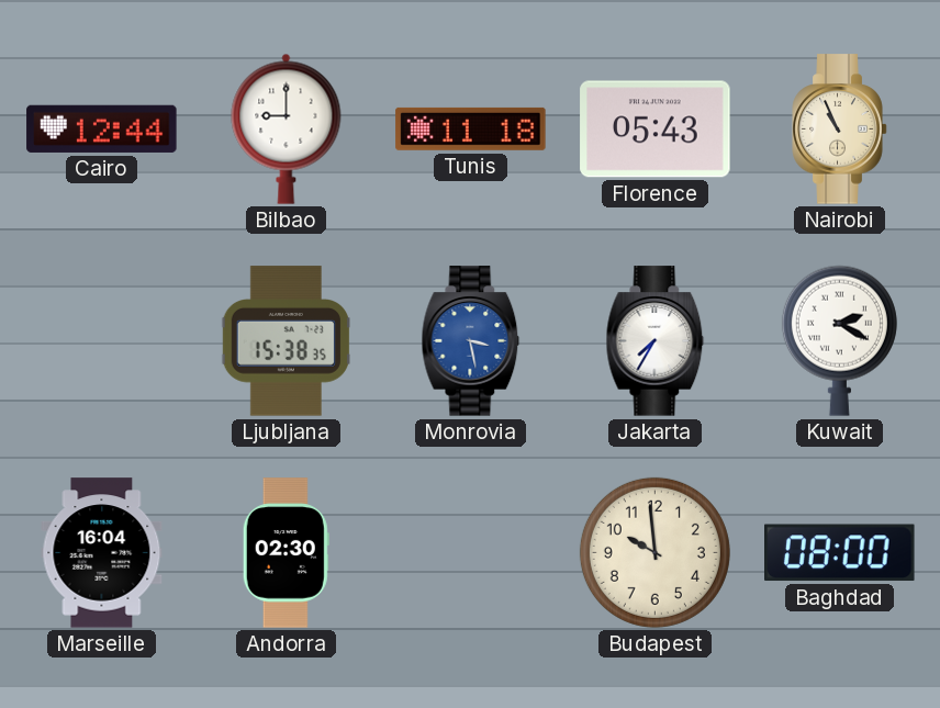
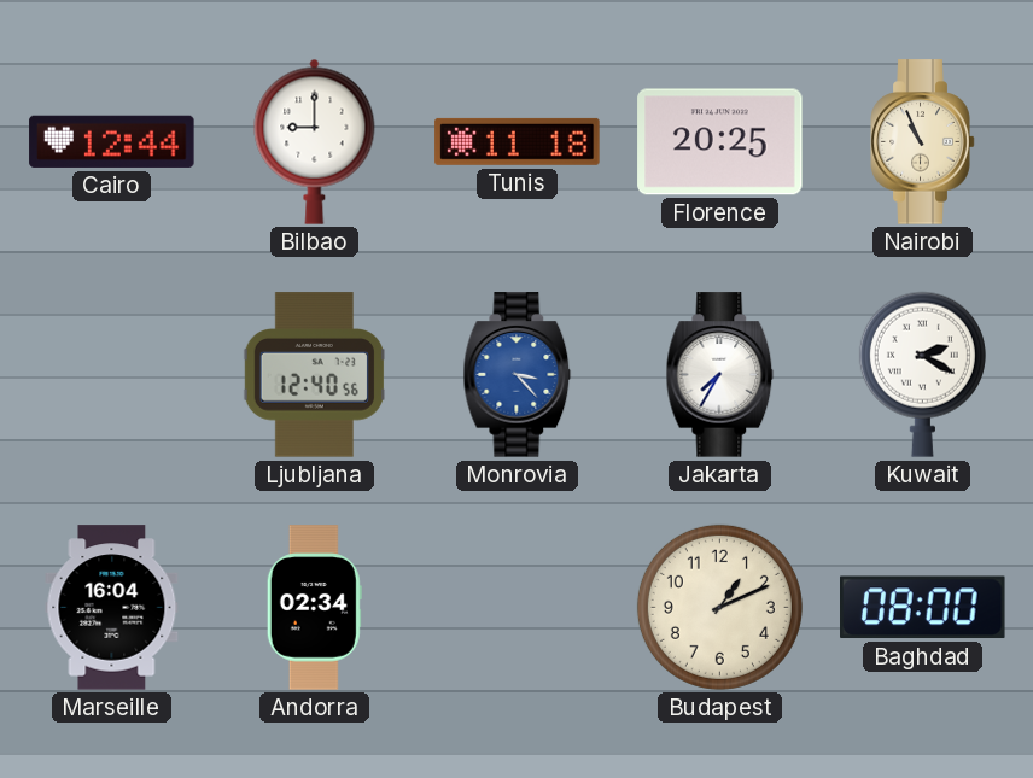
Florence: 05:43 -> 20:25 (720, 142)
Ljubljana: 15:38 -> 12:40 (314, 375)
Monrovia: 3:28 -> 3:23 (518, 375)
Andorra: 02:30 -> 02:34 (314, 608)
Budapest: 9:59 -> 1:11 (719, 607)
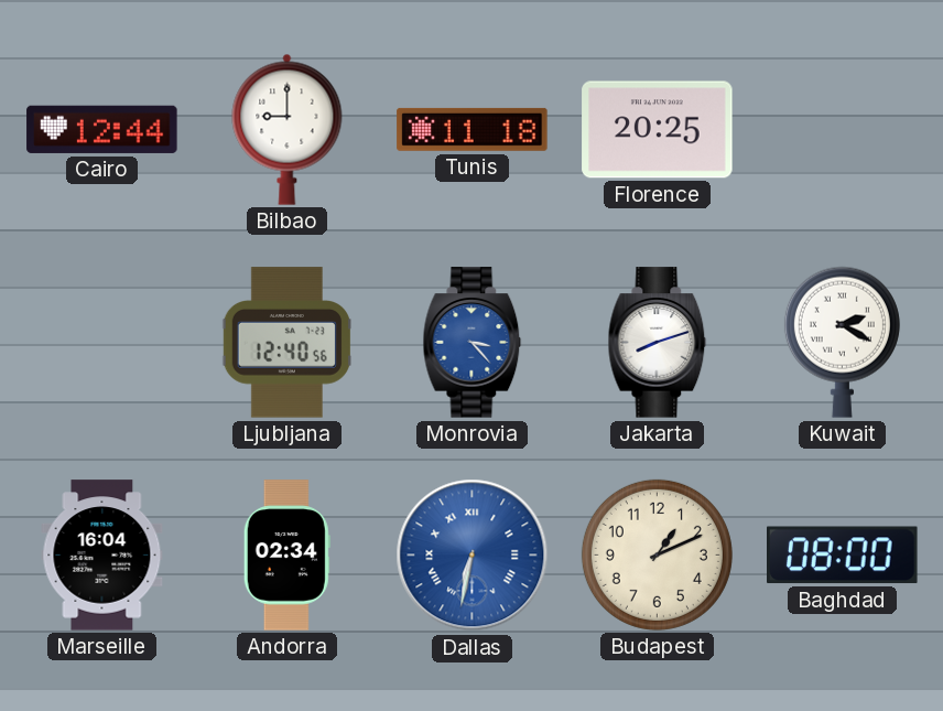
Nairobi: 10:56 -> none (923, 142)
Jakarta: 7:35 -> 8:12 (658, 343)
Dallas: none -> 6:32 (473, 556)
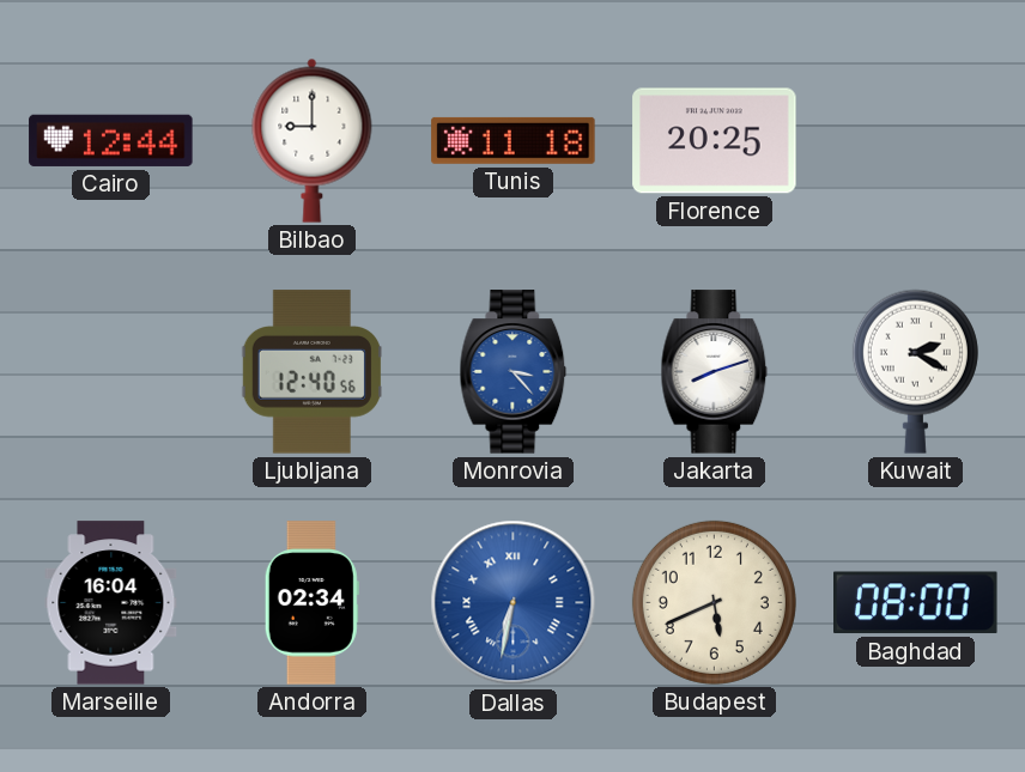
Budapest: 1:11 -> 5:41 (714, 602)
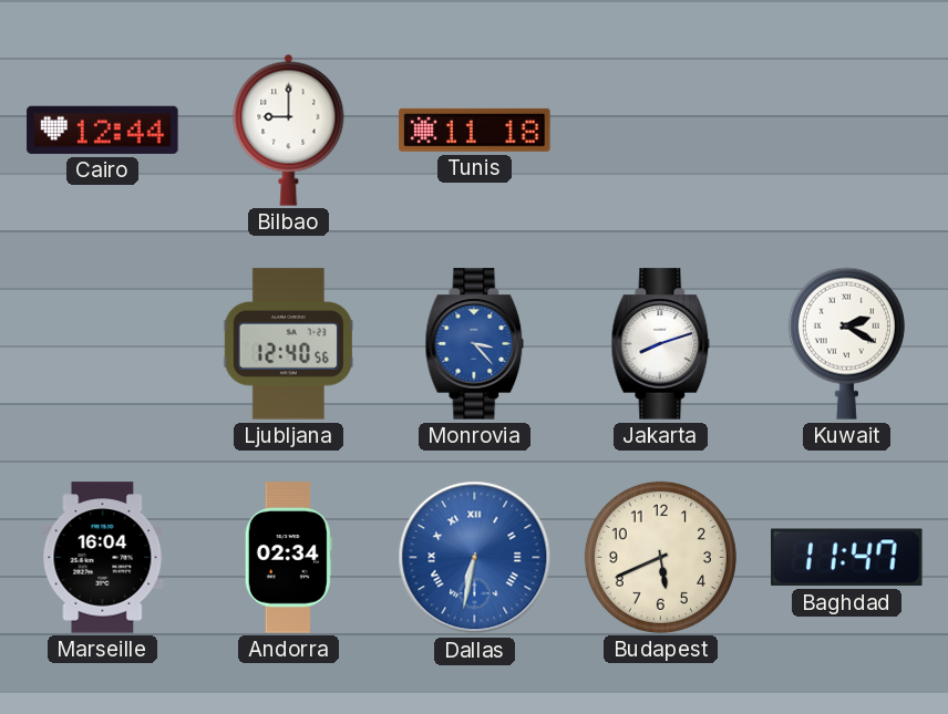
Florence: 20:25 -> none (715, 141)
Baghdad: 08:00 -> 11:47 (847, 558)
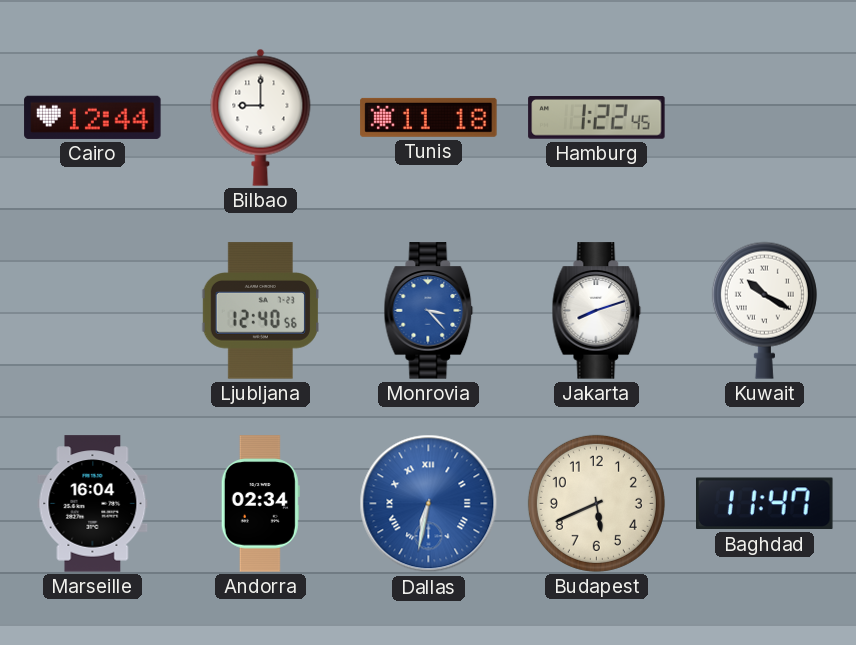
Hamburg: none -> 1:22 (597, 118)
Kuwait: 2:20 -> 10:20 (764, 310)
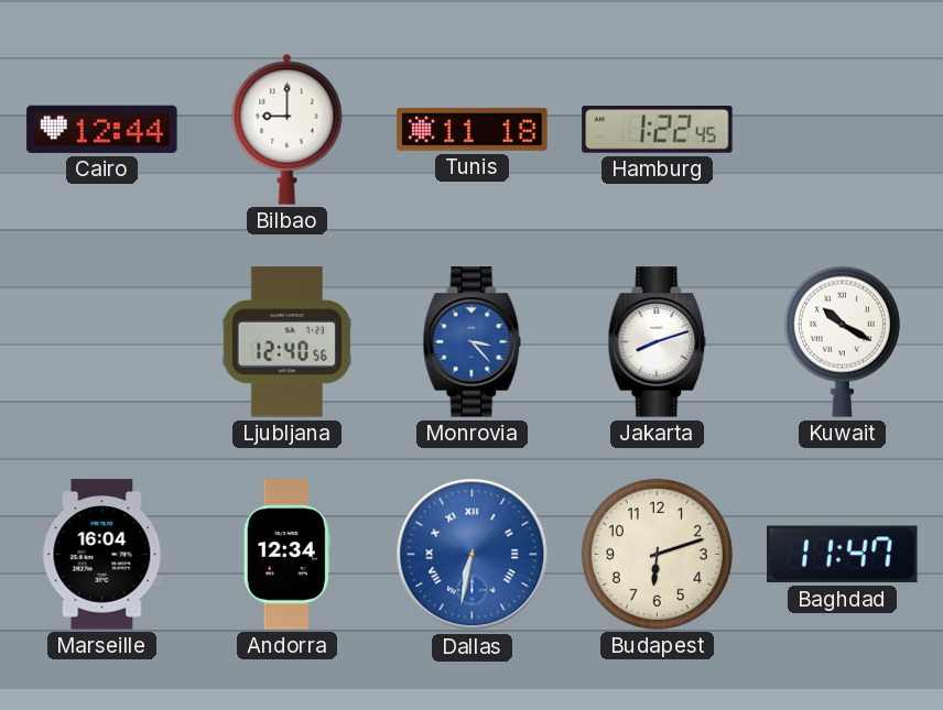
Andorra: 02:34 -> 12:34 (286, 555)
Budapest: 5:41 -> 6:12 (657, 554)
